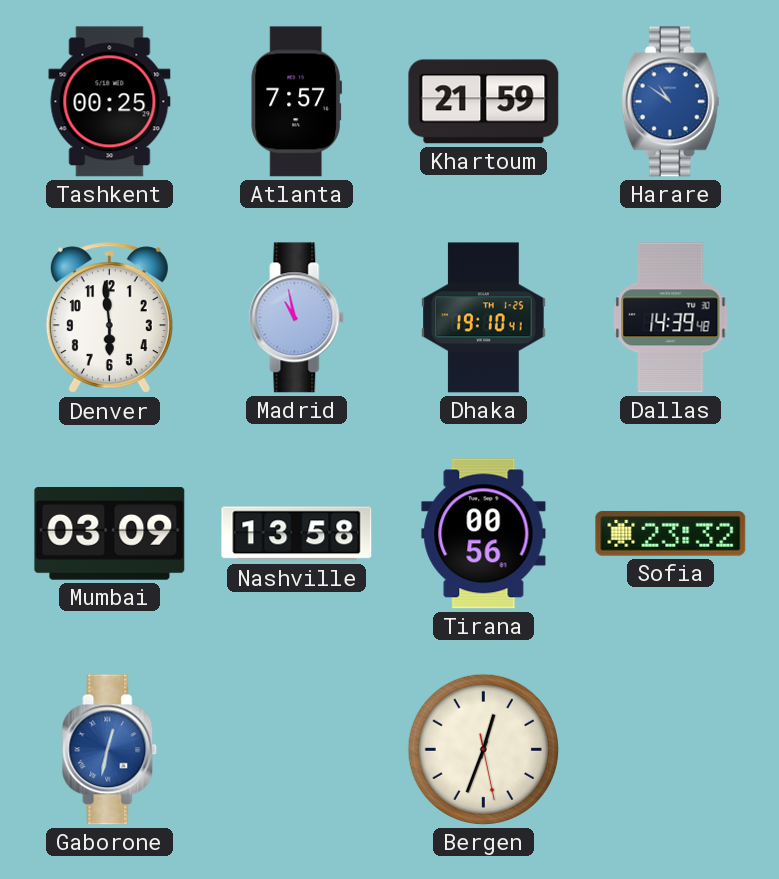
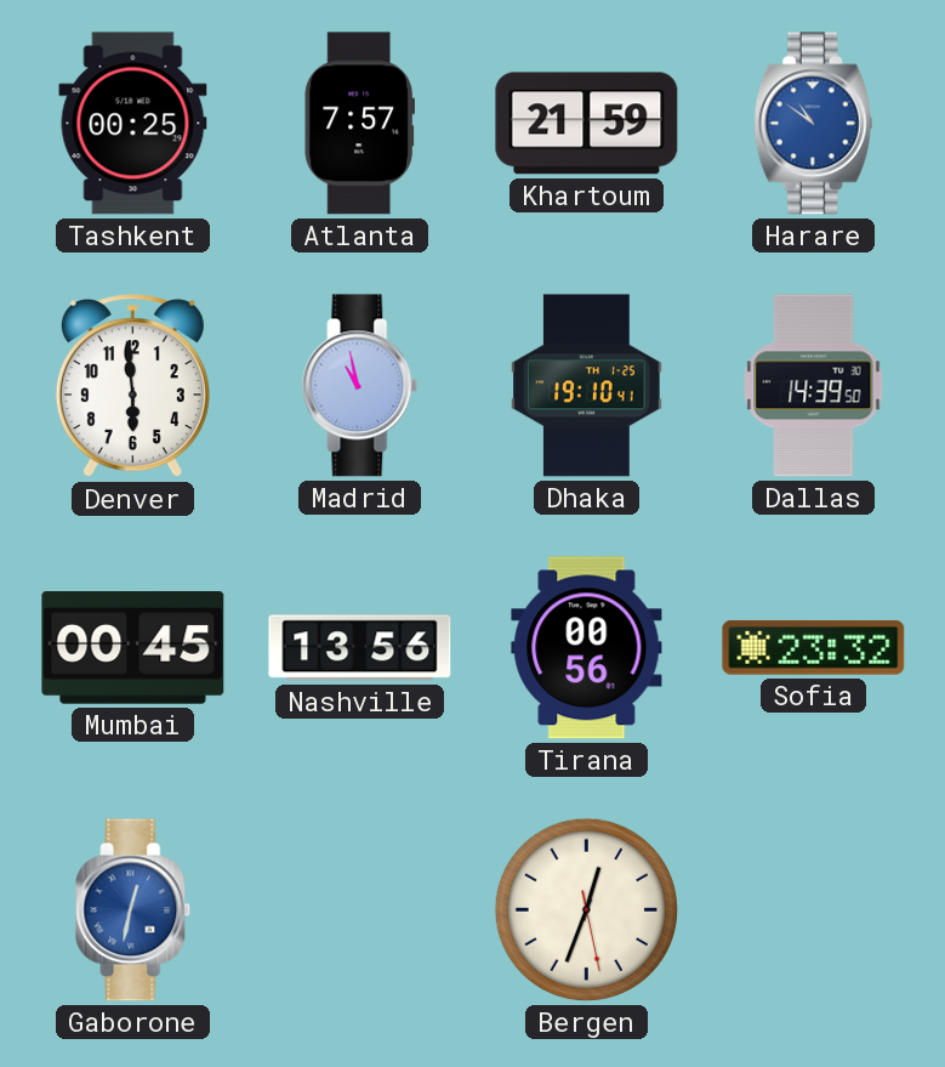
Dallas: 14:39:48 -> 14:39:50 (814, 386)
Mumbai: 03:09 -> 00:45 (133, 648)
Nashville: 13:58 -> 13:56 (360, 648)
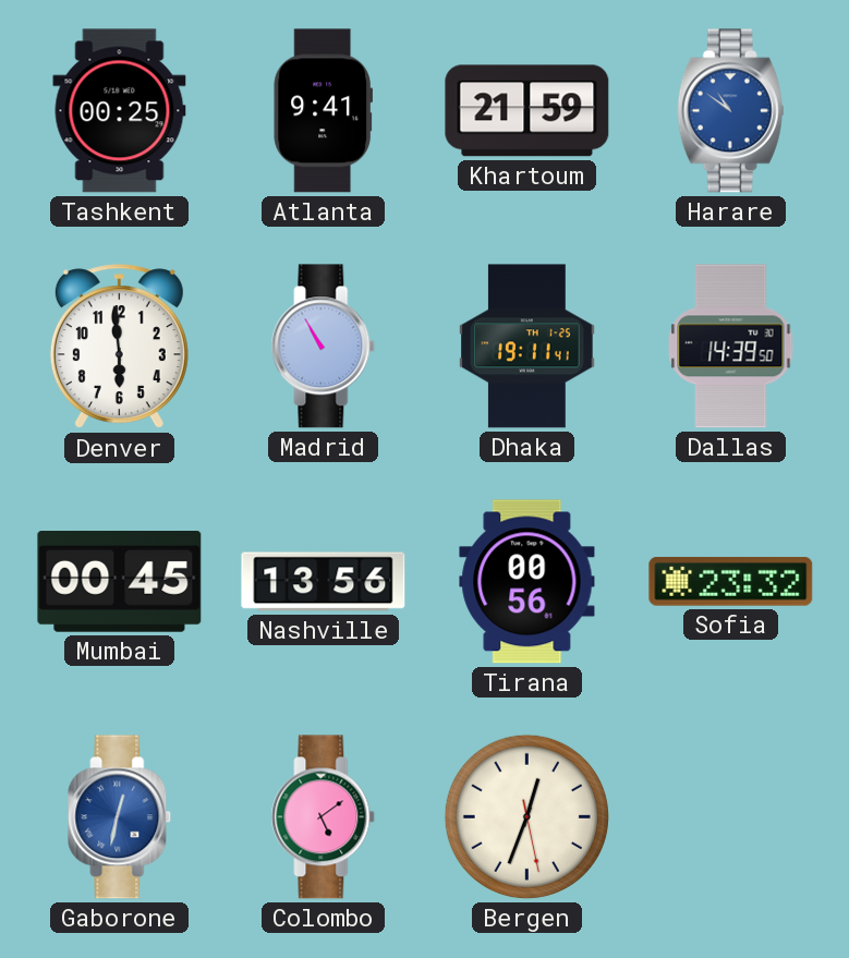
Atlanta: 7:57 -> 9:41 (323, 111)
Madrid: 10:58 -> 10:55 (324, 347)
Dhaka: 19:10 -> 19:11 (527, 347)
Colombo: none -> 5:09 (324, 817)
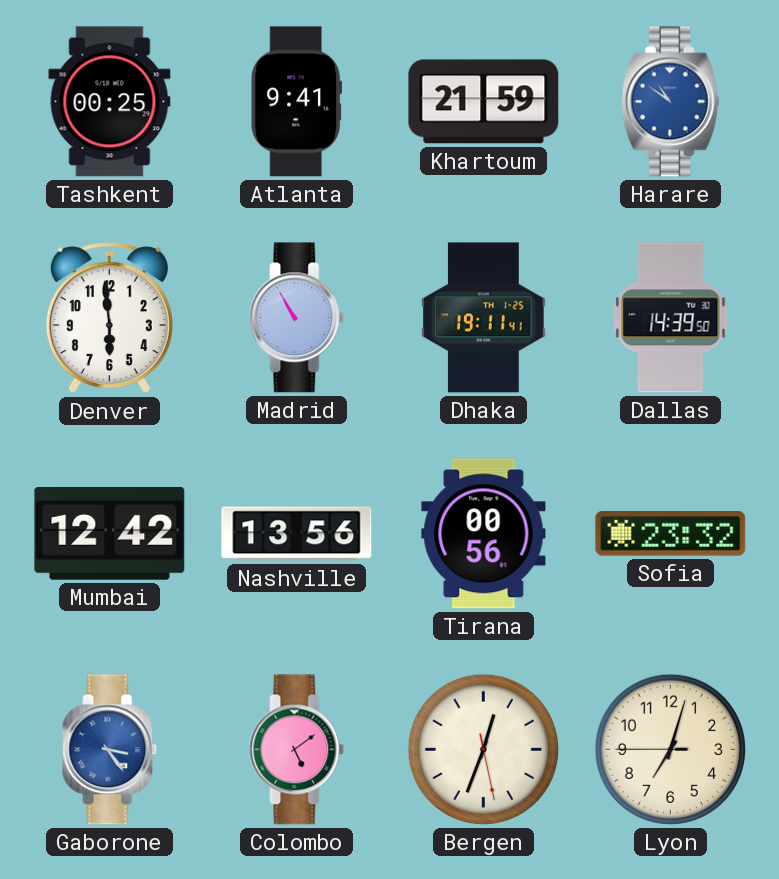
Mumbai: 00:45 -> 12:42 (110, 534)
Gaborone: 12:32 -> 3:24 (110, 750)
Lyon: none -> 7:02 (670, 749)
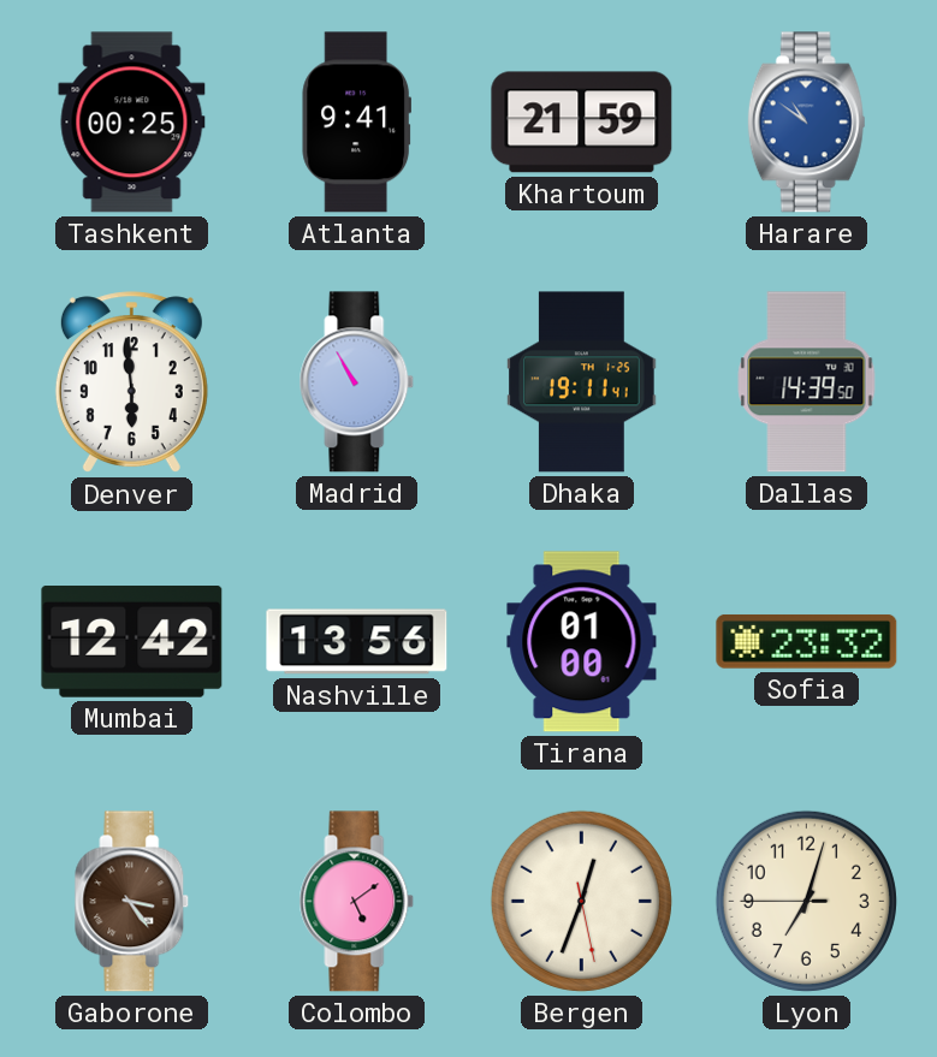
Tirana: 00:56 -> 01:00 (582, 642)
Gaborone dial: blue -> brown (132, 902)
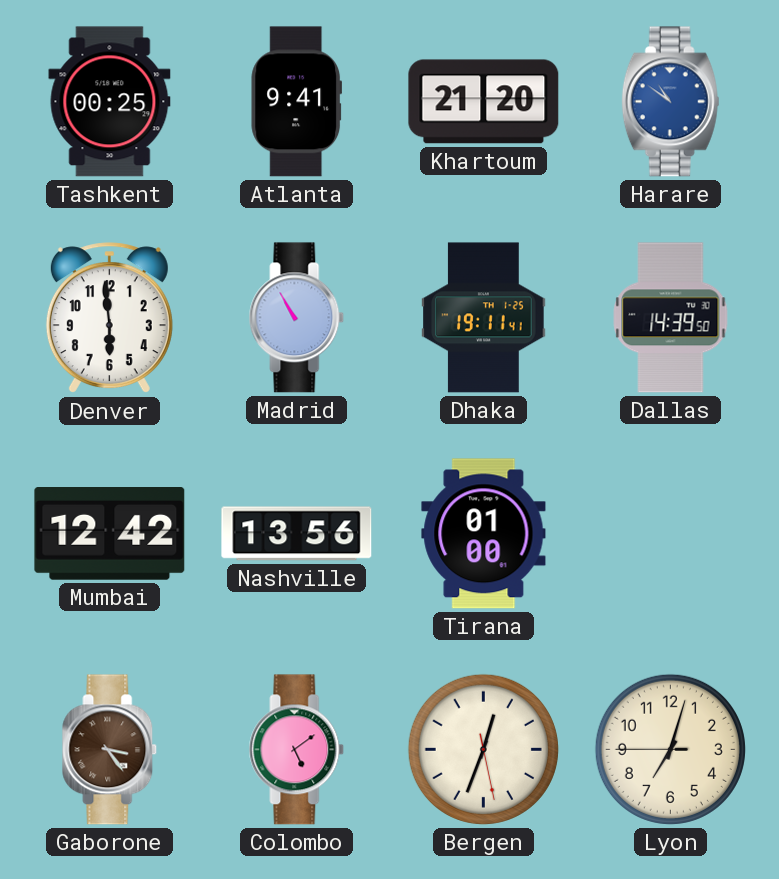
Khartoum: 21:59 -> 21:20 (484, 102)
Sofia: 23:32 -> none (807, 641)
